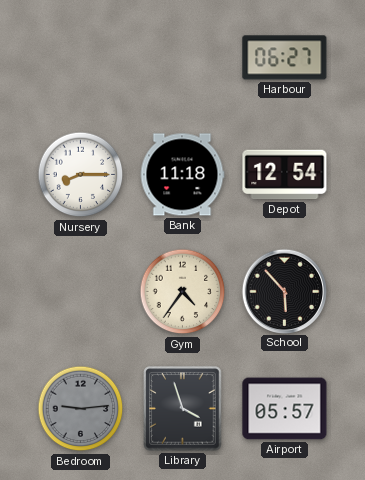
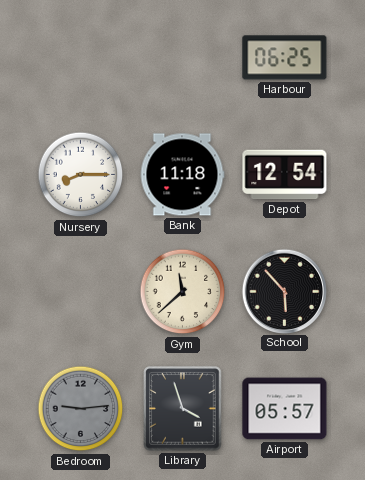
Harbour: 06:27 -> 06:25 (285, 58)
Gym: 4:36 -> 11:38 (183, 292)
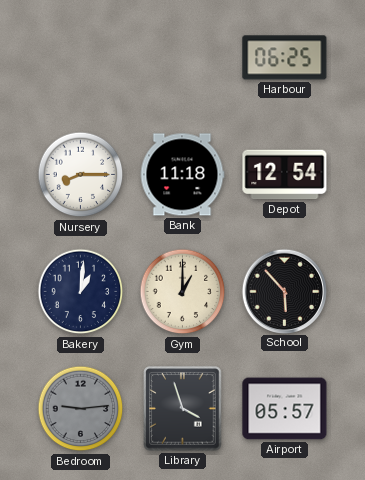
Bakery: none -> 1:01 (81, 292)
Gym: 11:38 -> 1:00 (183, 292)
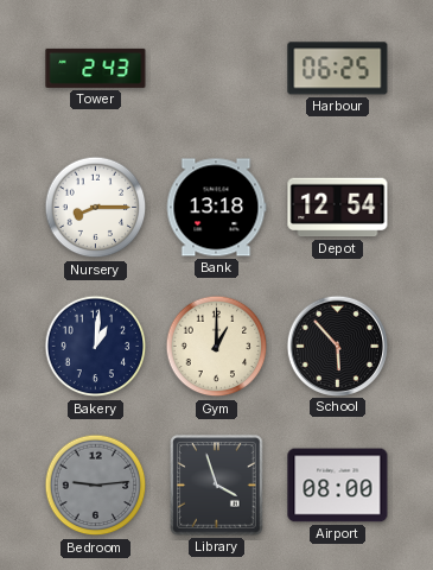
Tower: none -> 2:43 (96, 68)
Bank: 11:18 -> 13:18 (216, 208)
Airport: 05:57 -> 08:00 (338, 486)
